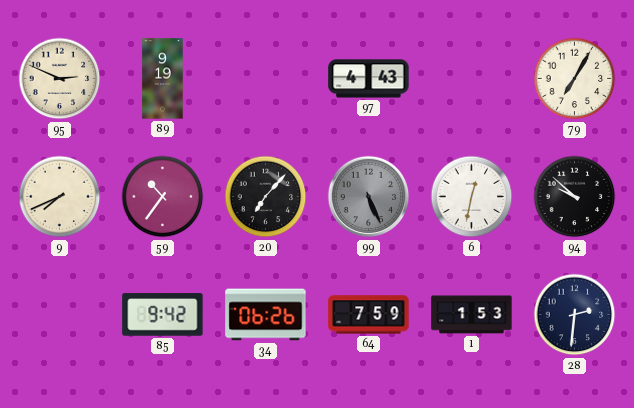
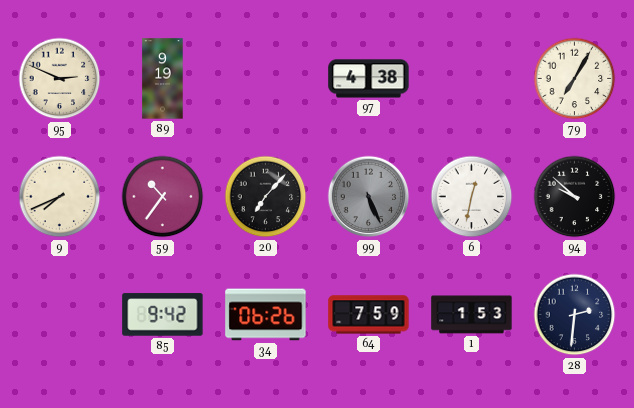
97: 4:43 -> 4:38 (369, 79)
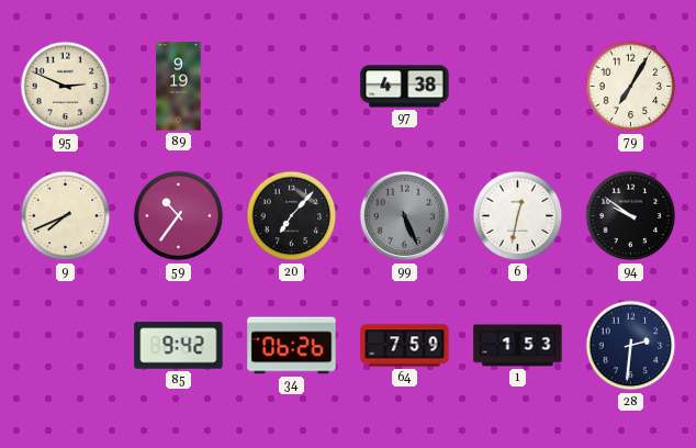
94: 9:52 -> 9:51 (631, 216)
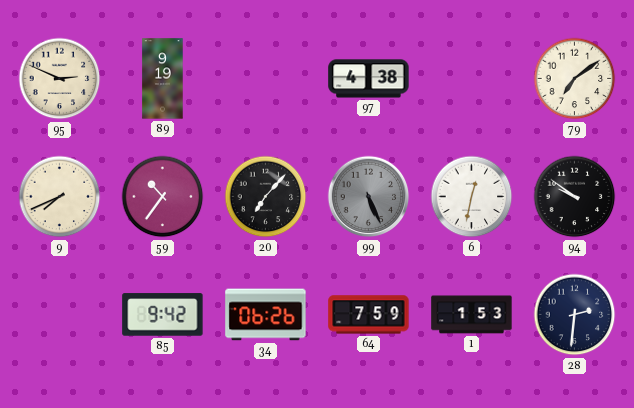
79: 7:05 -> 7:09 (575, 79)
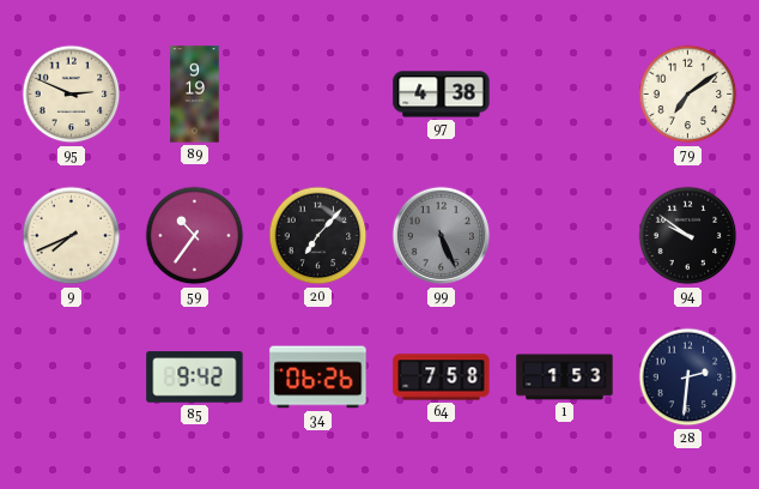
6: 12:32 -> none (472, 197)
64: 7:59 -> 7:58 (442, 378)
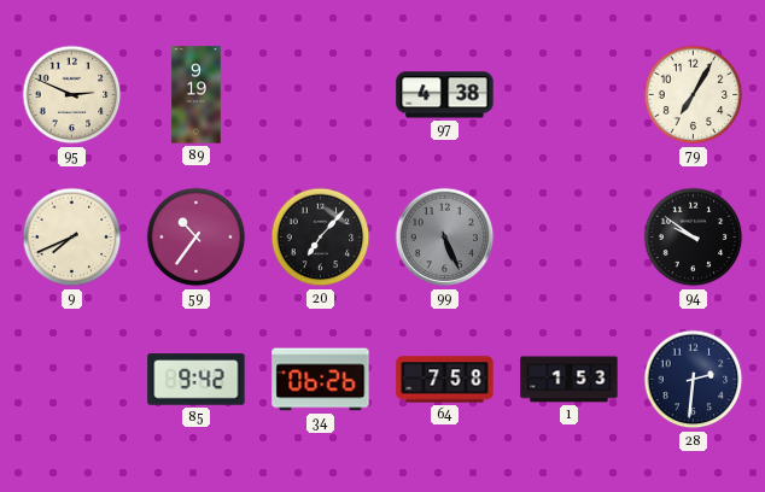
79: 7:09 -> 7:05 (694, 95)
